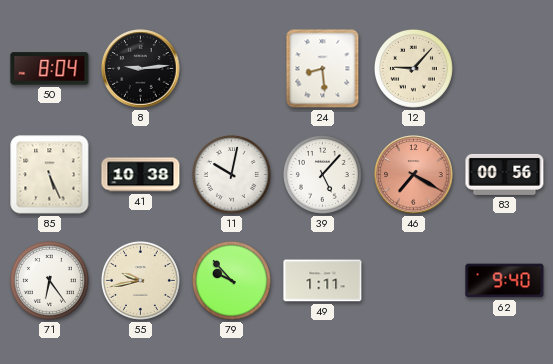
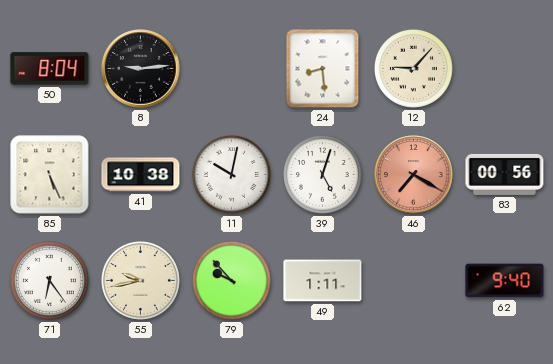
39: 5:07 -> 5:03 (322, 174)
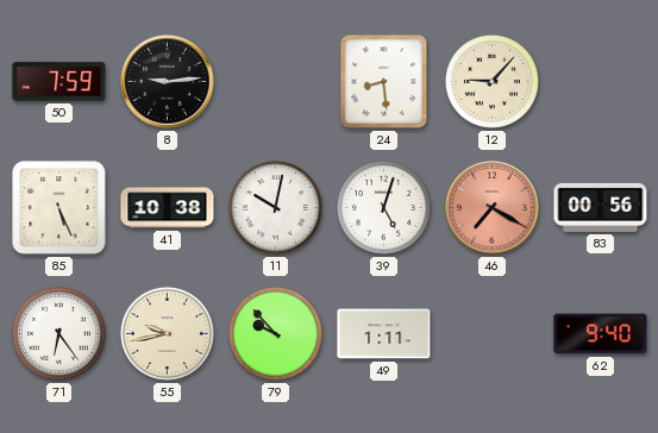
50: 8:04 -> 7:59 (59, 82)
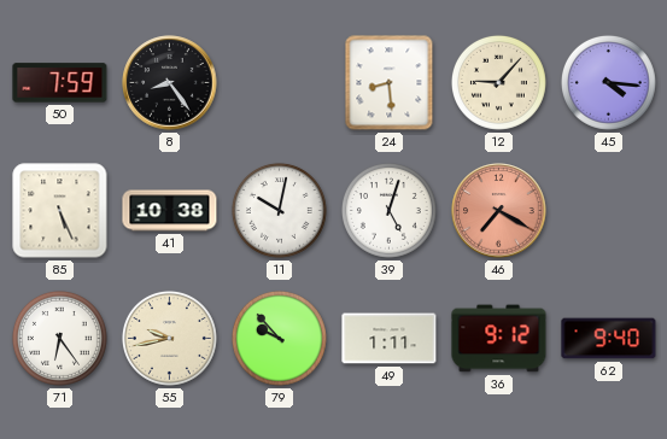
8: 9:14 -> 8:24 (170, 83)
45: none -> 4:16 (608, 82)
83: 00:56 -> none (601, 207)
36: none -> 9:12 (499, 339)
